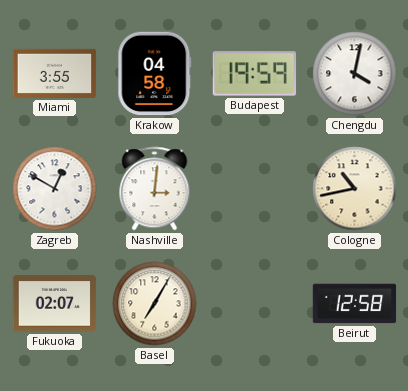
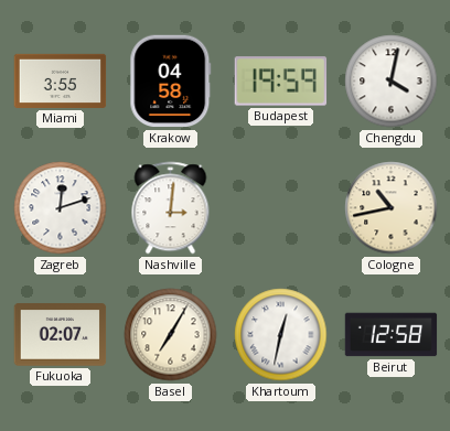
Zagreb: 12:50 -> 12:12 (61, 208)
Khartoum: none -> 12:32 (281, 335)
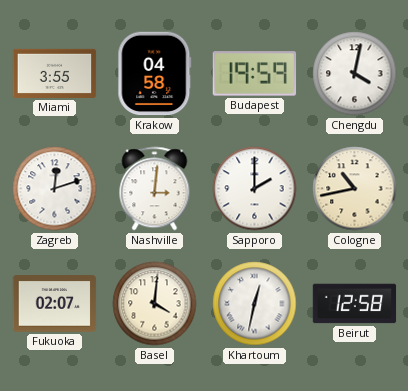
Sapporo: none -> 2:00 (255, 189)
Basel: 7:05 -> 4:01 (155, 304)
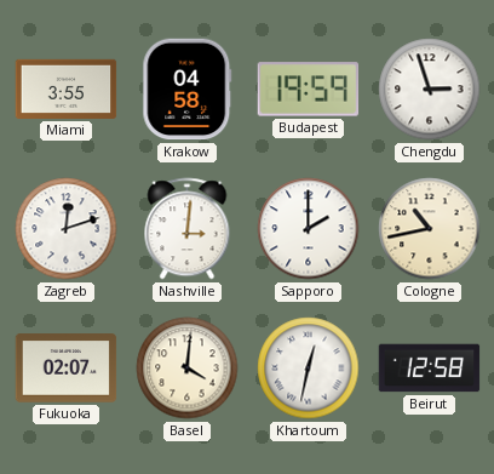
Chengdu: 4:02 -> 2:57 (430, 90)
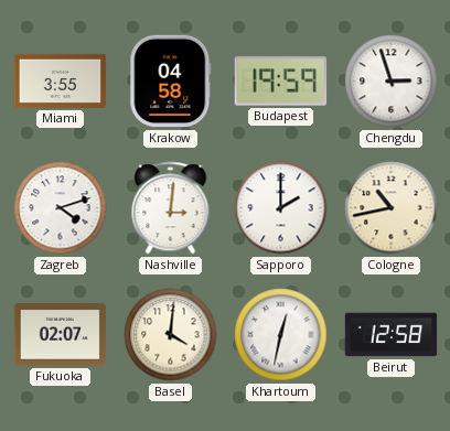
Zagreb: 12:12 -> 4:12 (61, 208)
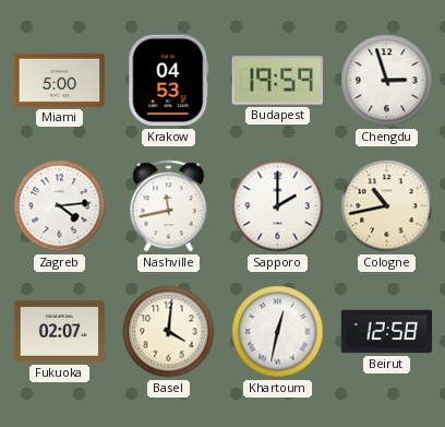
Miami: 3:55 -> 5:00 (60, 80)
Krakow: 04:58 -> 04:53 (169, 81)
Zagreb: 4:12 -> 4:14 (60, 206)
Nashville: 3:01 -> 11:43 (169, 206)
